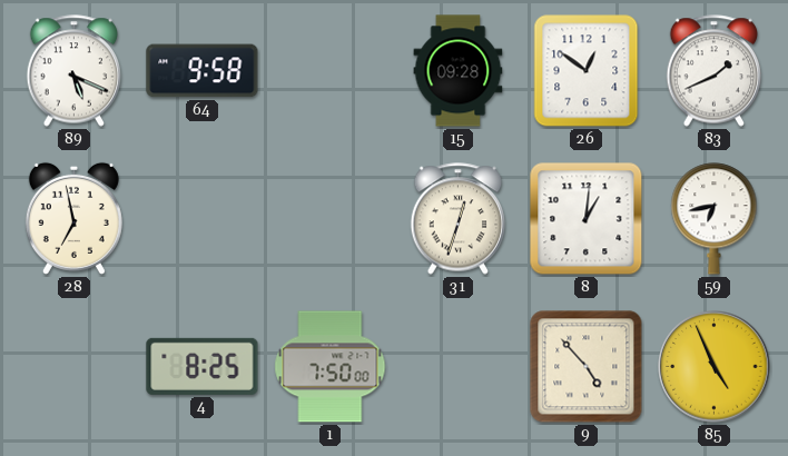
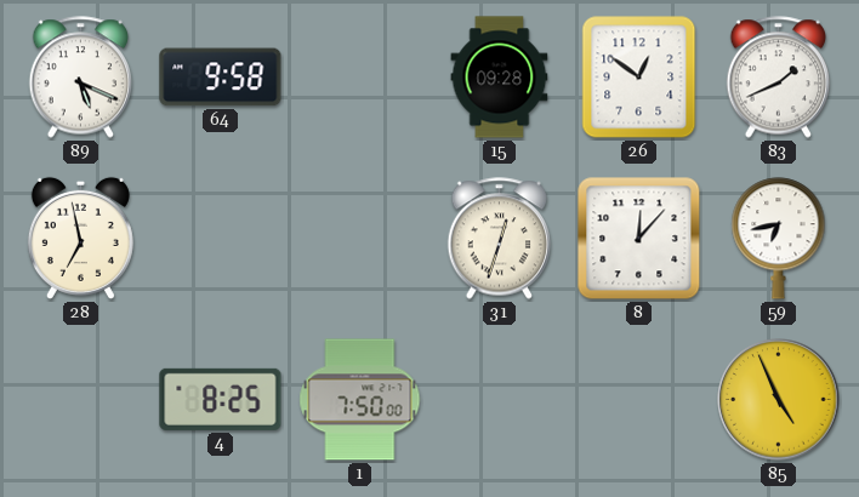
8: 1:01 -> 12:07 (639, 239)
9: 4:53 -> none (587, 367)
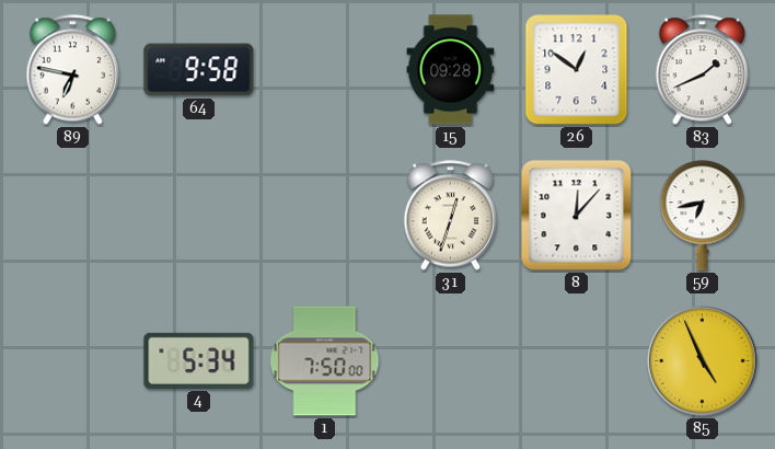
89: 5:19 -> 6:47 (73, 70)
28: 6:58 -> none (80, 238)
4: 8:25 -> 5:34 (199, 360)
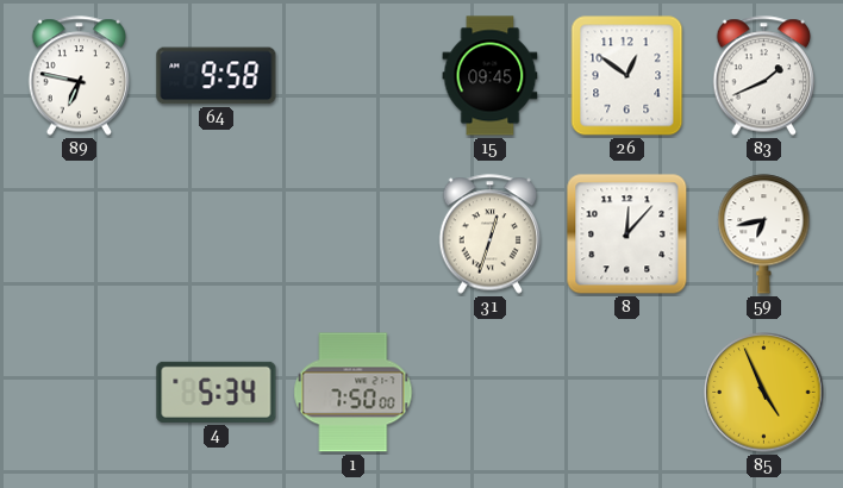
15: 09:28 -> 09:45 (491, 76)
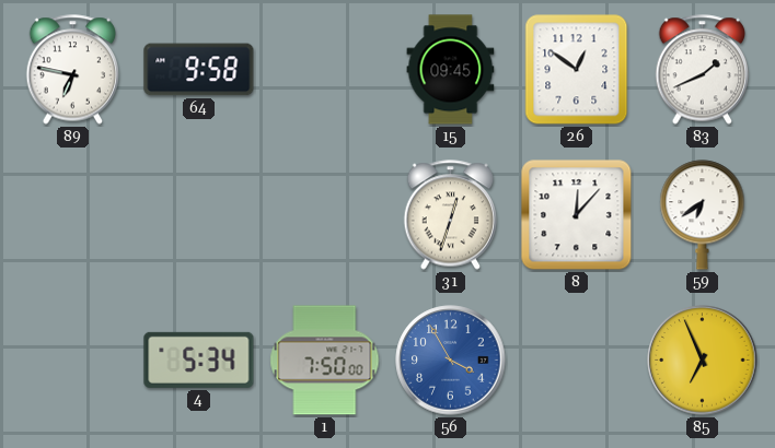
59: 6:43 -> 6:39 (703, 215)
56: none -> 3:55 (451, 361)
85: 4:56 -> 6:56 (703, 361)
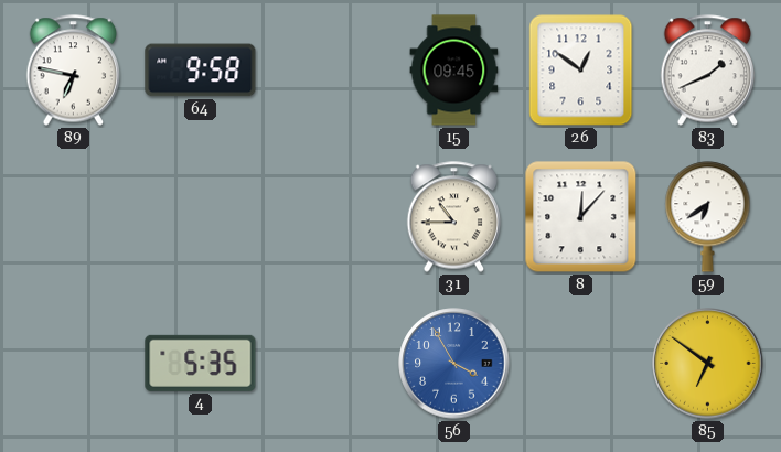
31: 12:33 -> 10:45 (454, 217)
4: 5:34 -> 5:35 (201, 363)
1: 7:50 -> none (325, 361)
85: 6:56 -> 6:51 (708, 364)
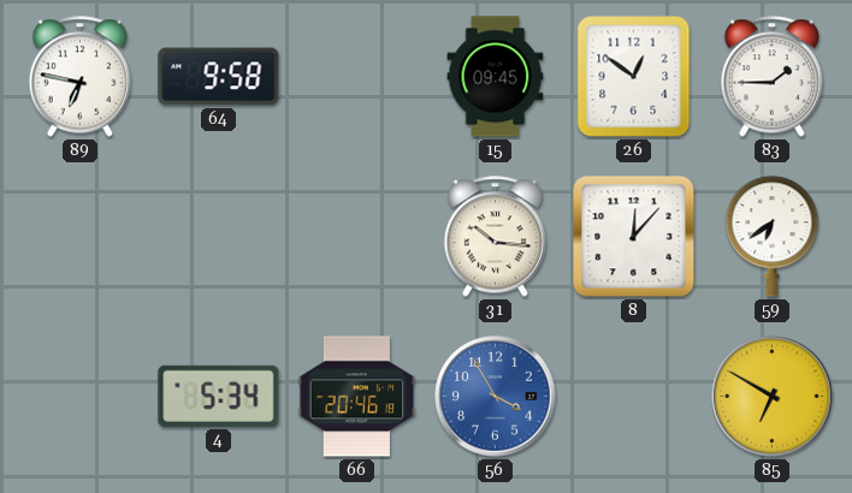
83: 1:41 -> 1:45 (773, 77)
31: 10:45 -> 10:16 (496, 237)
4: 5:35 -> 5:34 (219, 396)
66: none -> 20:46 (357, 397)
85: 6:51 -> 6:50 (773, 397)
